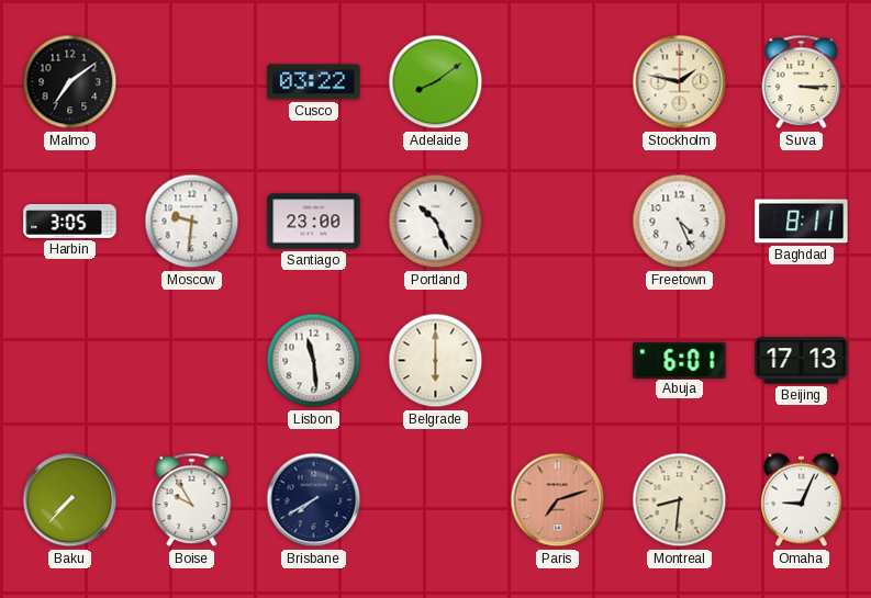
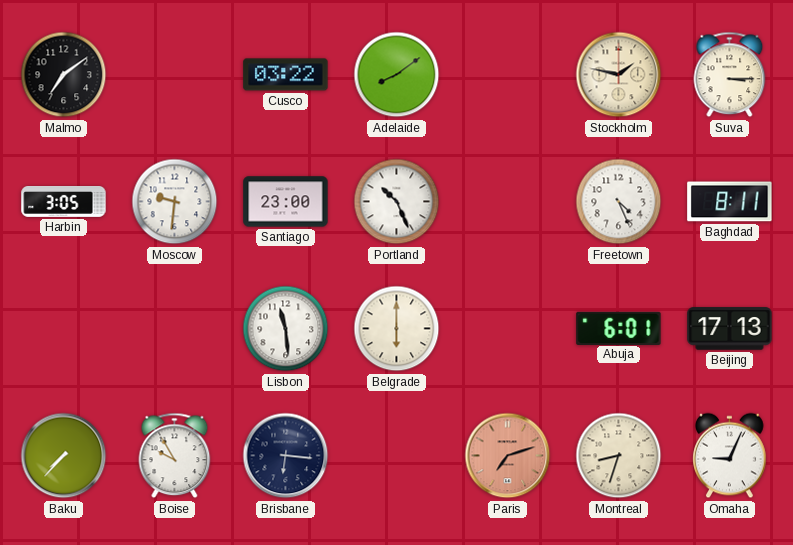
Brisbane: 7:40 -> 6:16 (286, 456)
Montreal: 8:31 -> 8:33 (619, 456)
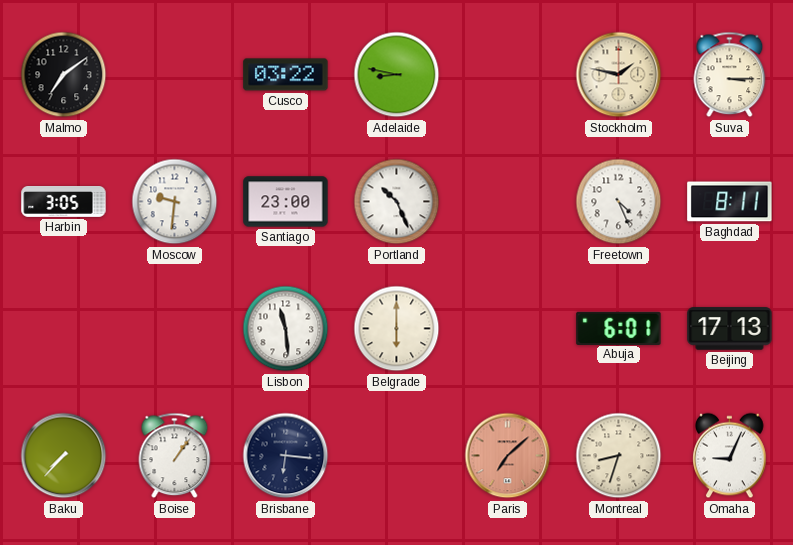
Adelaide: 8:09 -> 8:47 (397, 75)
Boise: 9:55 -> 1:06 (175, 456)
Paris: 7:12 -> 7:08 (508, 456)
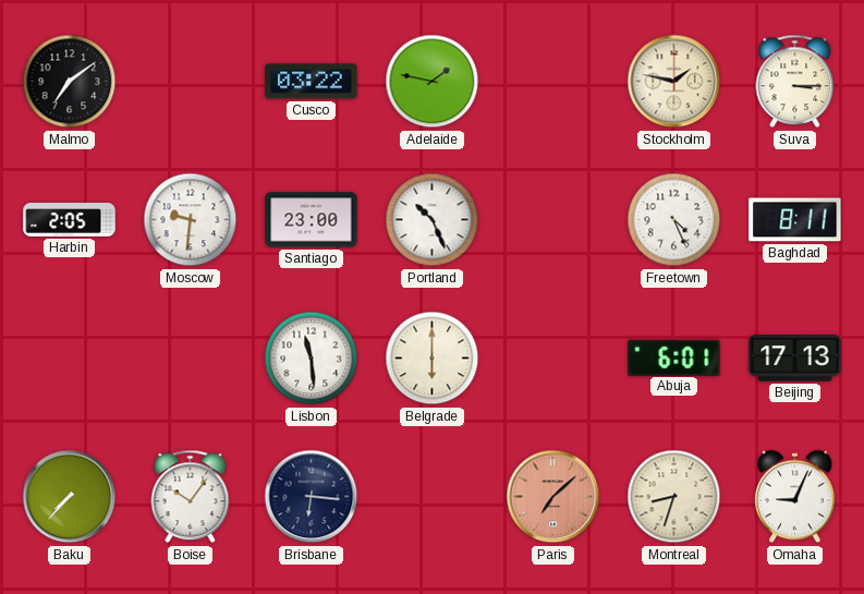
Adelaide: 8:47 -> 1:47 (433, 82)
Harbin: 3:05 -> 2:05 (70, 220)
Boise: 1:06 -> 10:06 (191, 497)
